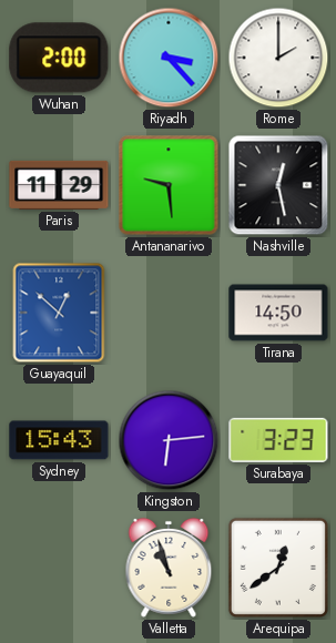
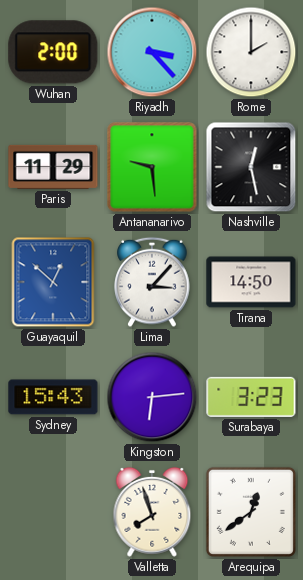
Lima: none -> 3:07 (152, 282)
Valletta: 10:57 -> 7:57 (152, 512)
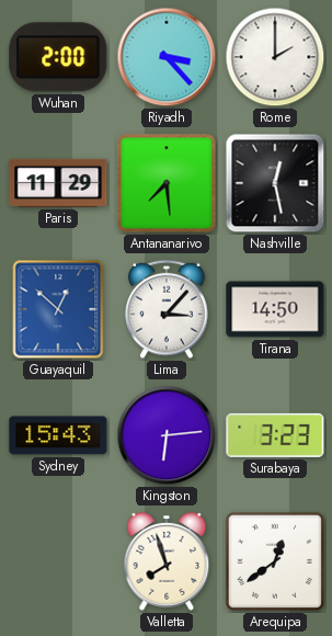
Antananarivo: 9:29 -> 7:29 (167, 183)
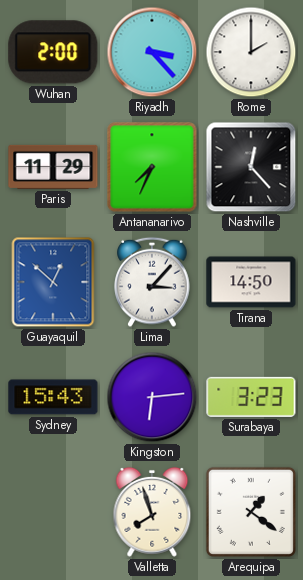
Antananarivo: 7:29 -> 7:34 (152, 167)
Nashville: 12:28 -> 12:23 (251, 167)
Arequipa: 12:39 -> 1:21 (251, 512)
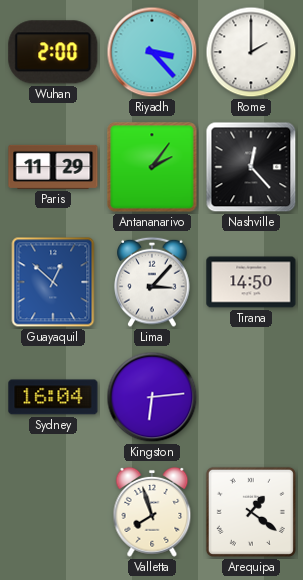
Antananarivo: 7:34 -> 2:06 (152, 167)
Sydney: 15:43 -> 16:04 (53, 397)
Surabaya: 3:23 -> none (251, 397)
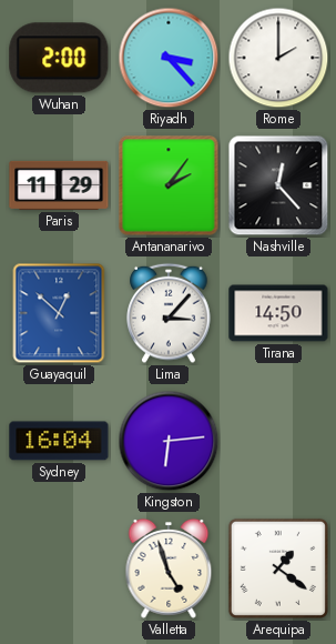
Valletta: 7:57 -> 4:57 (169, 568)
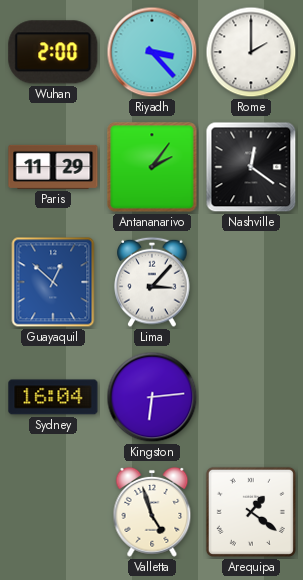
Nashville: 12:23 -> 12:21 (251, 167)
Tirana: 14:50 -> none (278, 313)
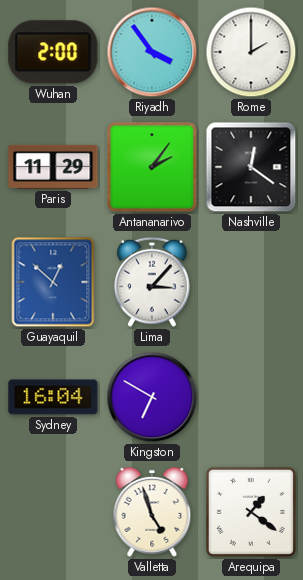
Riyadh: 3:23 -> 3:54 (152, 52)
Kingston: 6:14 -> 6:50 (152, 397)
